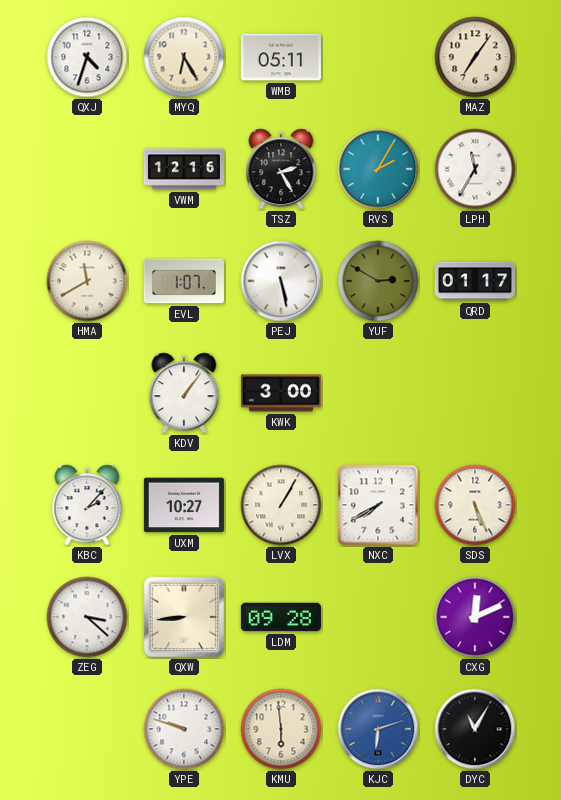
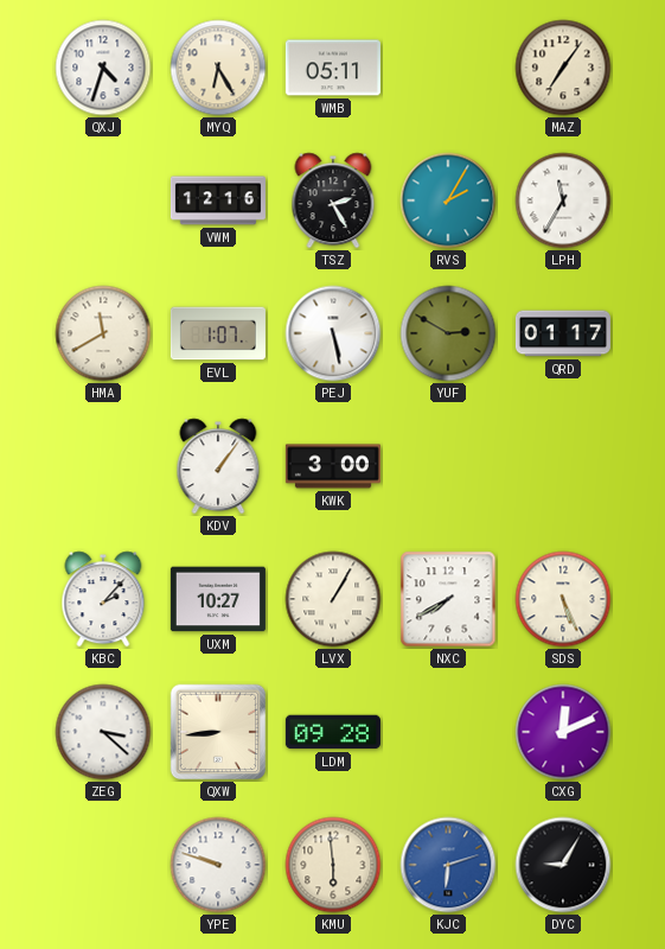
DYC: 11:05 -> 9:05 (563, 865)
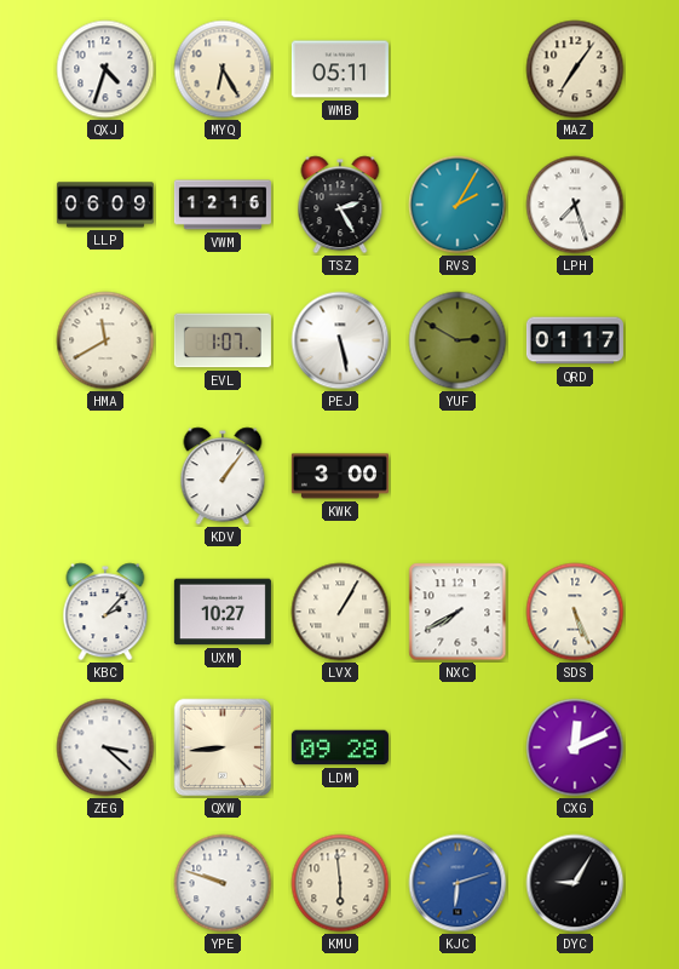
LLP: none -> 06:09 (105, 205)
LPH: 11:35 -> 7:27 (575, 205)
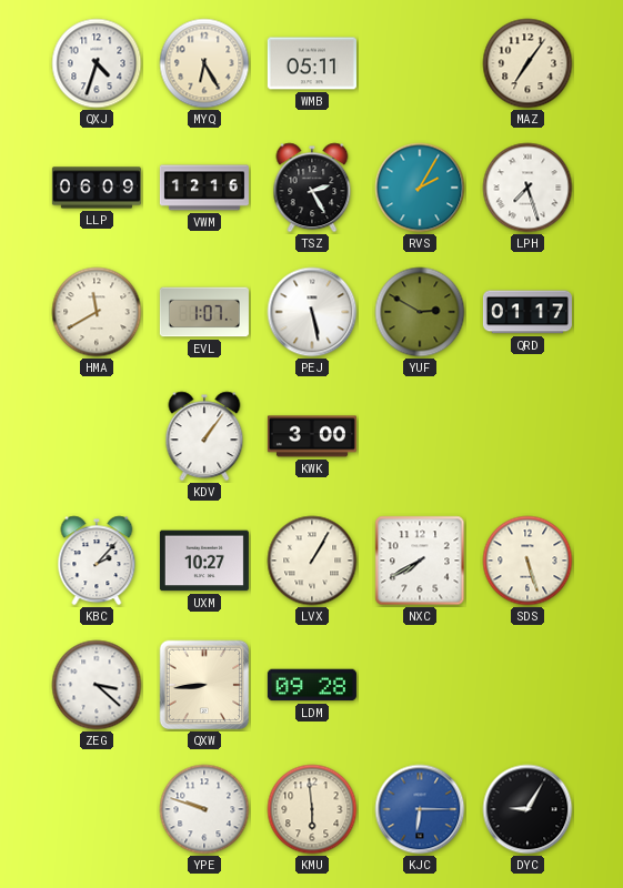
SDS: 5:26 -> 5:27 (527, 561)
CXG: 12:11 -> none (575, 747)
KJC: 6:12 -> 6:15 (420, 809)
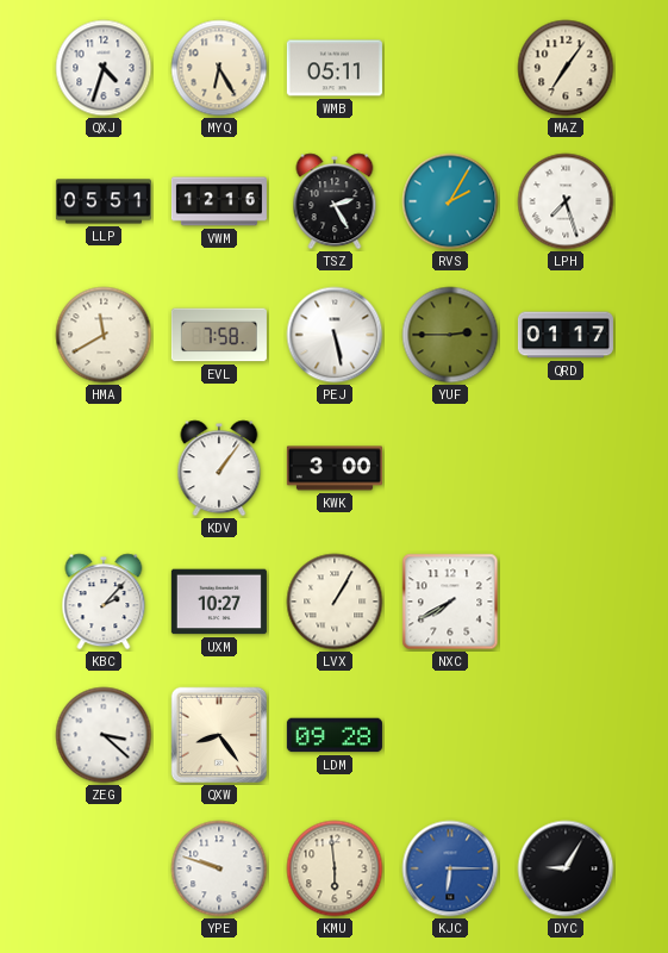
LLP: 06:09 -> 05:51 (104, 201)
EVL: 1:07 -> 7:58 (219, 335)
YUF: 2:50 -> 2:45 (450, 335)
SDS: 5:27 -> none (527, 561)
QXW: 8:44 -> 8:24 (219, 735)
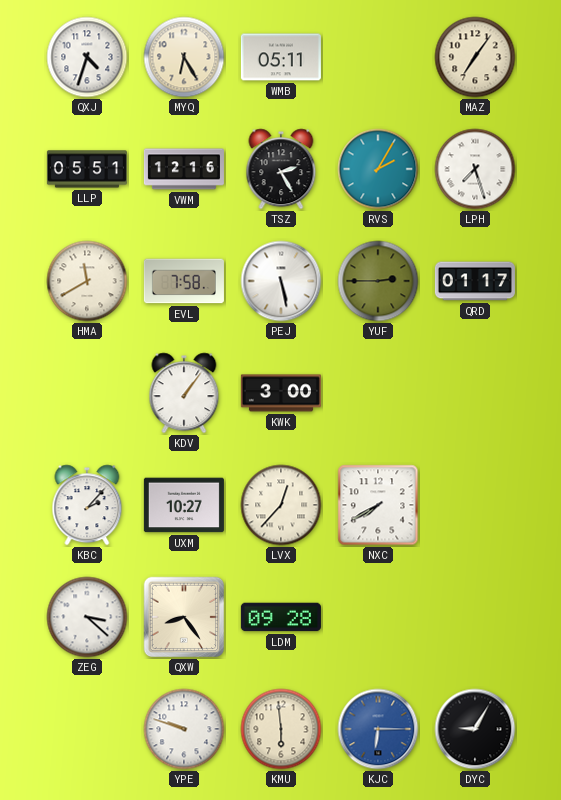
LVX: 1:05 -> 12:37 (281, 505)
